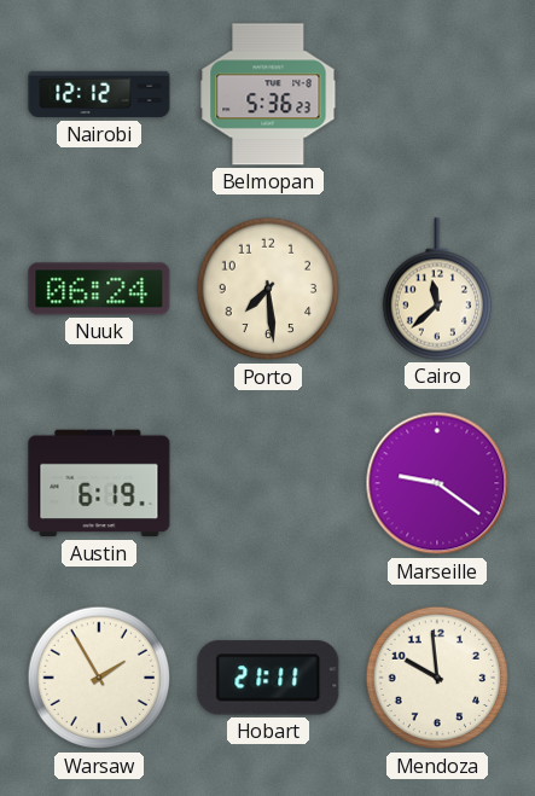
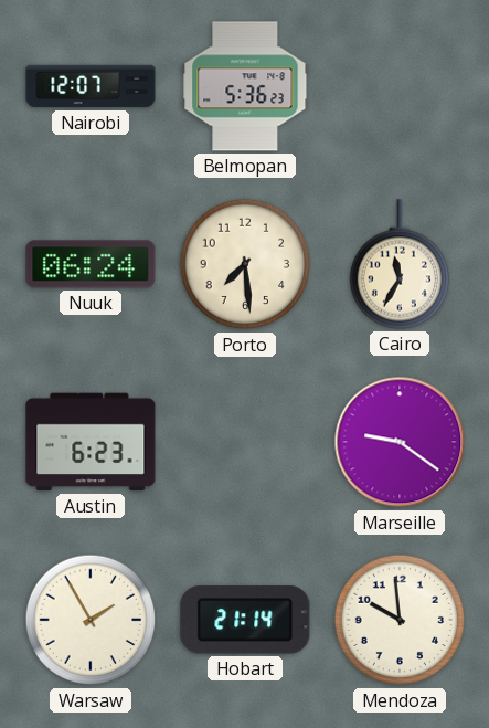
Nairobi: 12:12 -> 12:07 (91, 86)
Cairo: 11:38 -> 11:35 (398, 264)
Austin: 6:19 -> 6:23 (91, 442)
Hobart: 21:11 -> 21:14 (245, 620)
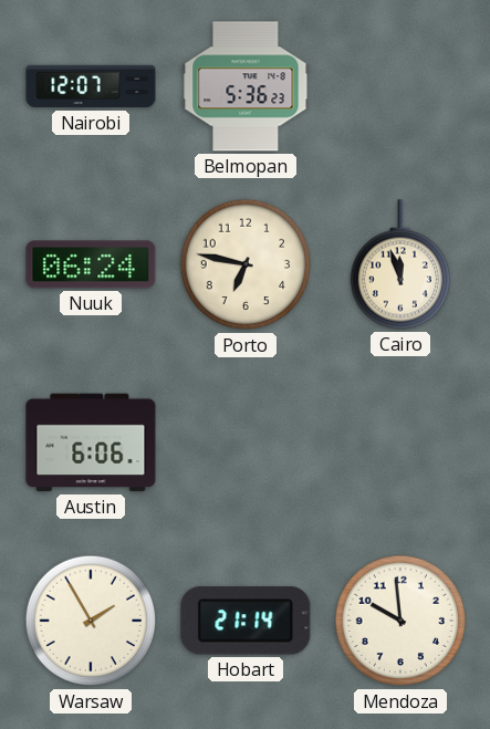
Porto: 7:29 -> 6:47 (246, 264)
Cairo: 11:35 -> 11:57 (399, 264)
Austin: 6:23 -> 6:06 (91, 442)
Marseille: 9:21 -> none (400, 442)
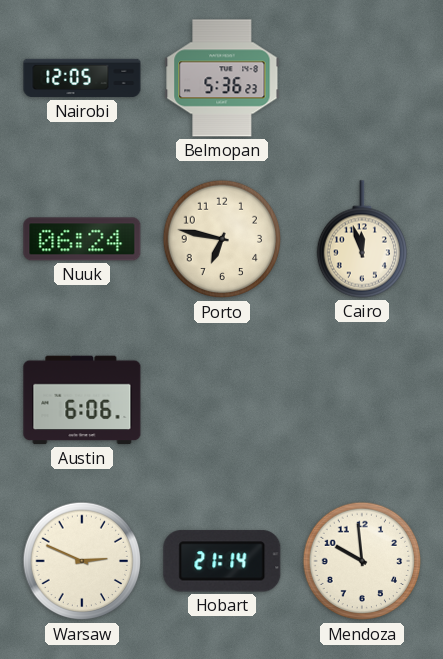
Nairobi: 12:07 -> 12:05 (82, 78)
Warsaw: 1:55 -> 2:49 (82, 561)
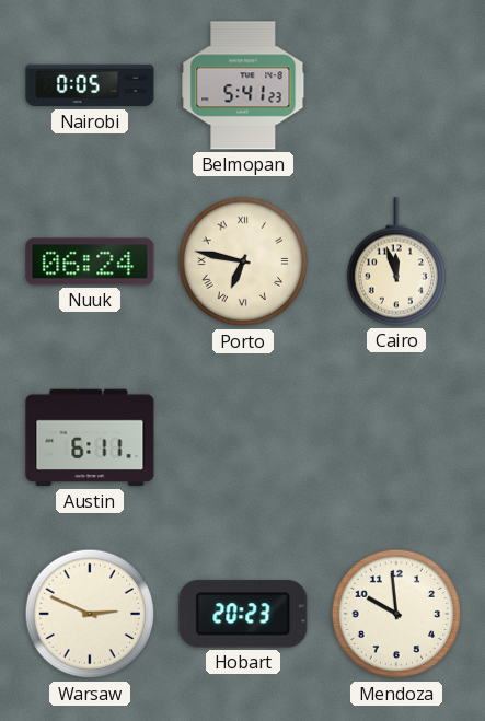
Nairobi: 12:05 -> 0:05 (90, 85)
Belmopan: 5:36 -> 5:41 (243, 85)
Porto numerals: Arabic -> Roman (243, 261)
Austin: 6:06 -> 6:11 (90, 438)
Hobart: 21:14 -> 20:23 (243, 614)
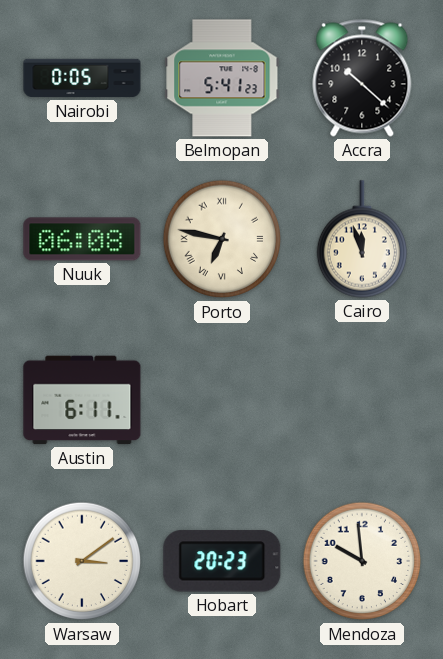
Accra: none -> 10:22 (362, 78)
Nuuk: 06:24 -> 06:08 (82, 239)
Warsaw: 2:49 -> 3:09 (82, 561)
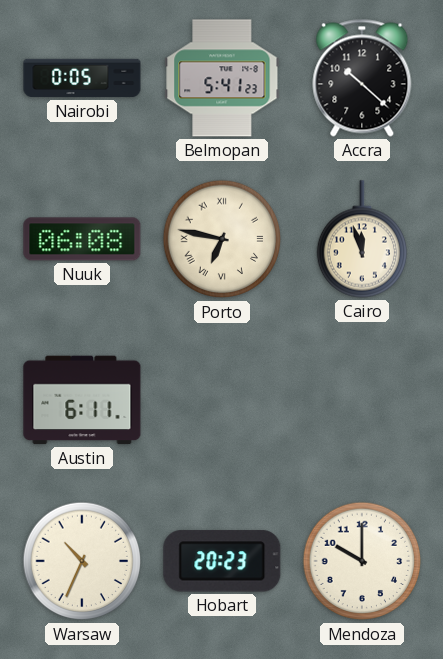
Warsaw: 3:09 -> 10:34 (82, 561)
Mendoza: 9:59 -> 10:00 (362, 561)
